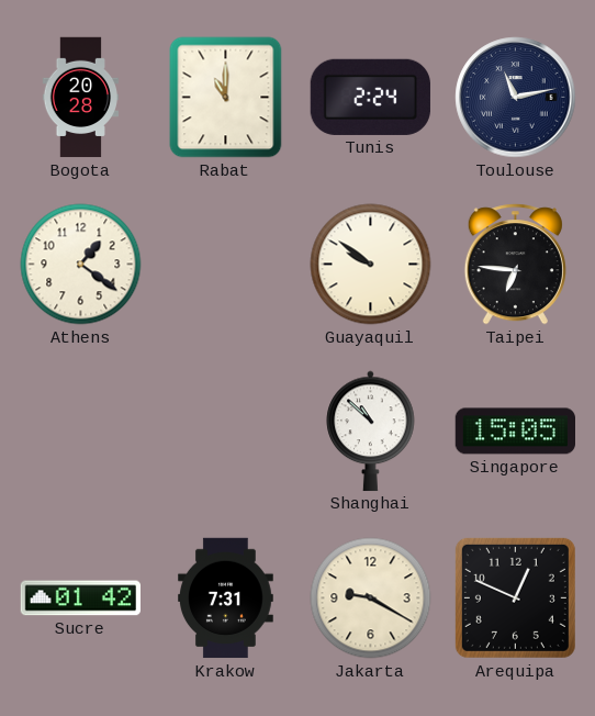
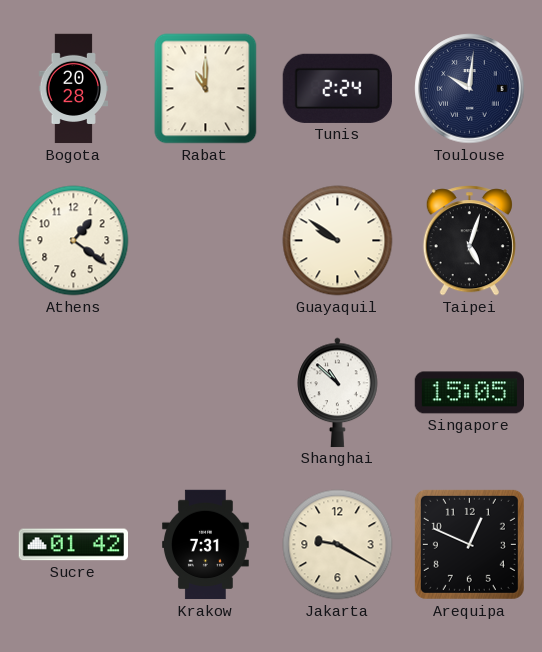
Toulouse: 11:13 -> 10:01 (470, 89)
Taipei: 6:46 -> 5:03 (469, 241)
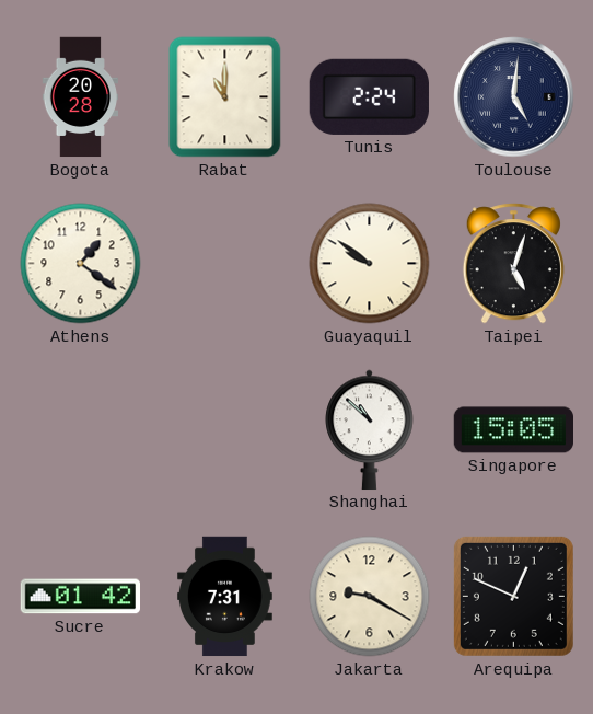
Toulouse: 10:01 -> 5:01 (514, 97)
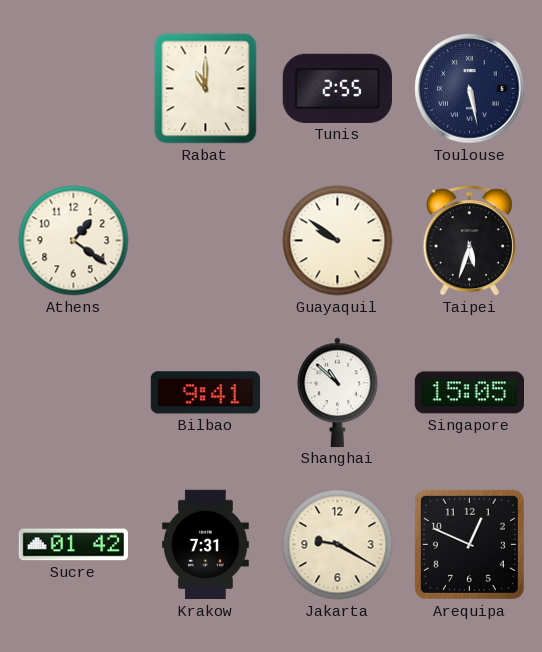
Bogota: 20:28 -> none (81, 97)
Tunis: 2:24 -> 2:55 (337, 88)
Toulouse: 5:01 -> 5:28 (470, 89)
Taipei: 5:03 -> 5:33 (469, 241)
Bilbao: none -> 9:41 (205, 393)
